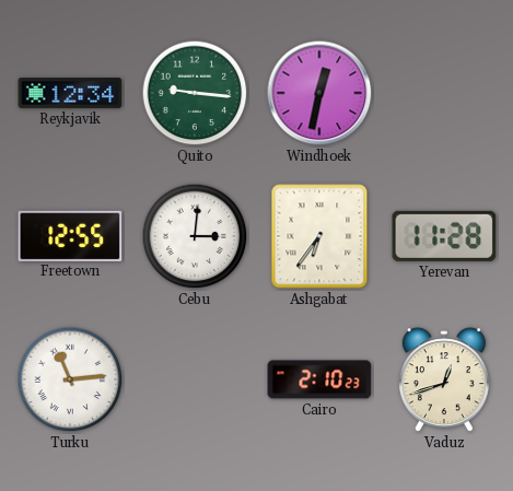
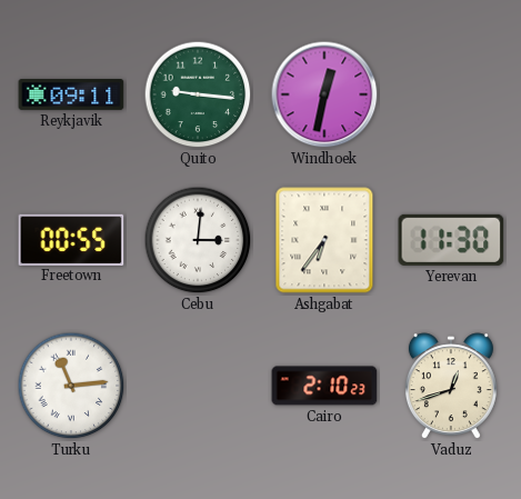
Reykjavik: 12:34 -> 09:11 (71, 96)
Freetown: 12:55 -> 00:55 (71, 239)
Yerevan: 11:28 -> 11:30 (451, 240)
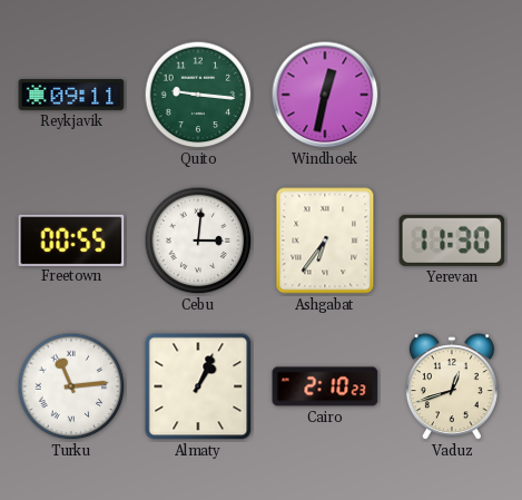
Almaty: none -> 1:04 (198, 386)
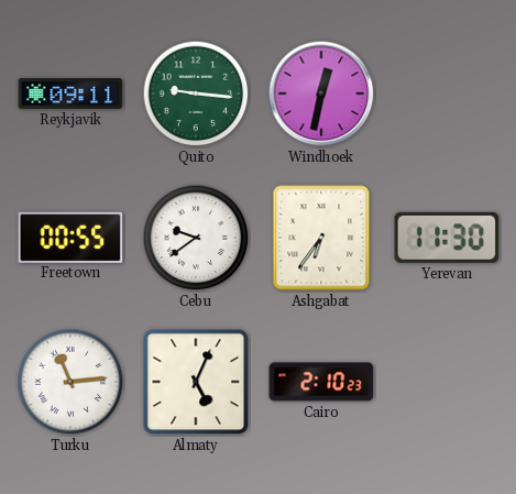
Cebu: 3:01 -> 9:39 (196, 238)
Almaty: 1:04 -> 5:04 (196, 382)
Vaduz: 12:42 -> none (452, 388)
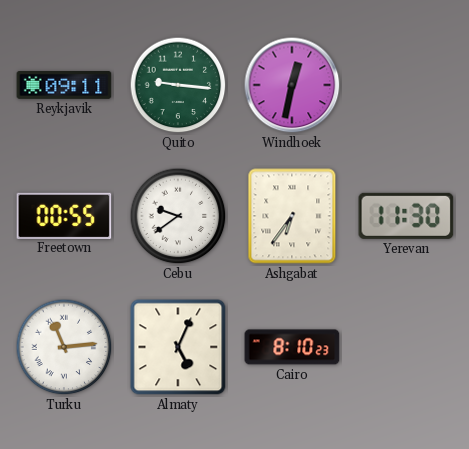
Cairo: 2:10 -> 8:10 (292, 347)
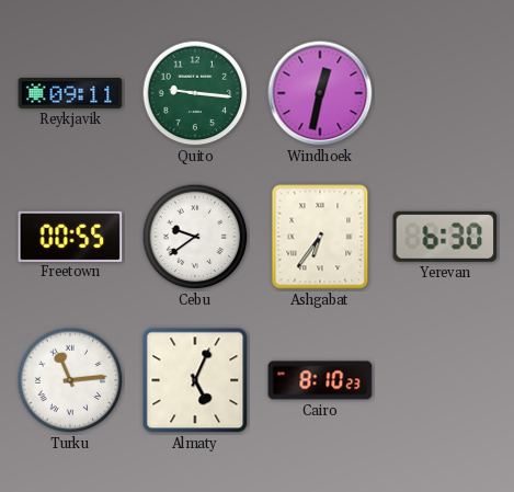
Yerevan: 11:30 -> 6:30 (445, 237)
